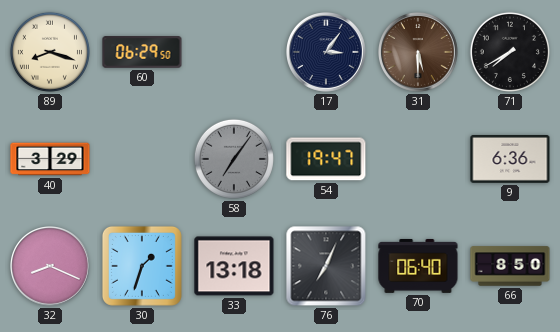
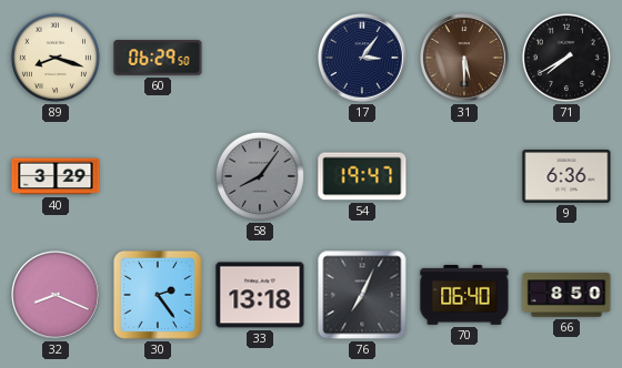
58: 7:06 -> 8:06 (260, 176)
30: 1:33 -> 2:24 (158, 295)
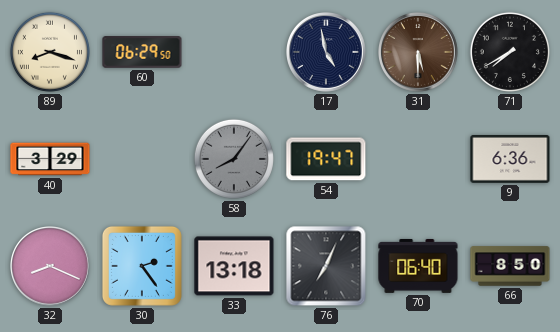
17: 3:06 -> 4:58 (327, 53)
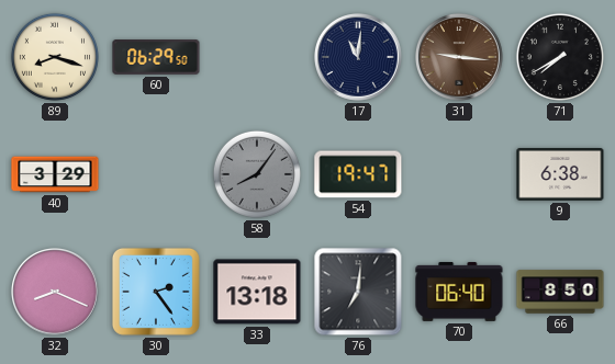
17: 4:58 -> 11:01 (359, 58)
31: 5:30 -> 9:16 (460, 58)
9: 6:36 -> 6:38 (560, 174)
76: 7:04 -> 7:01 (358, 292)
